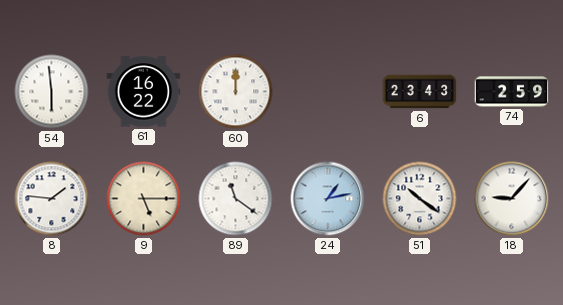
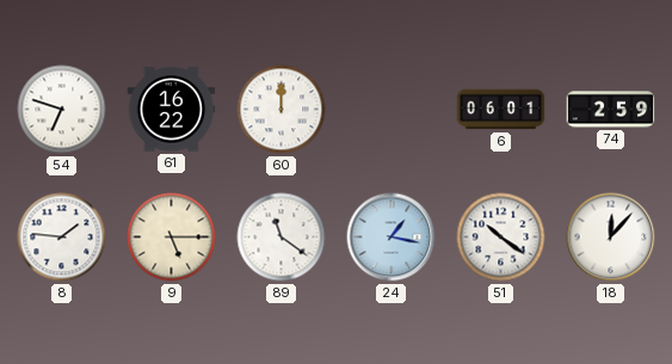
54: 5:59 -> 6:48 (62, 110)
6: 23:43 -> 06:01 (501, 110)
24: 1:13 -> 1:17 (392, 237)
18: 9:07 -> 12:07 (611, 237)
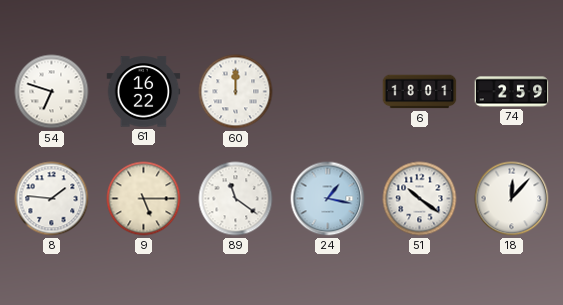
6: 06:01 -> 18:01 (420, 92)
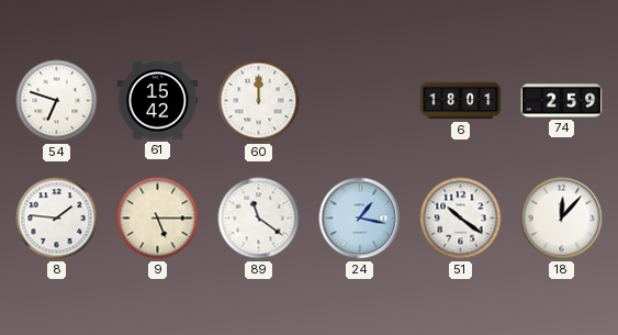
61: 16:22 -> 15:42 (158, 101)
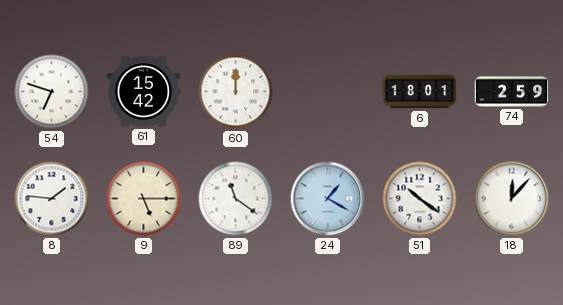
24: 1:17 -> 1:20 (328, 199)
